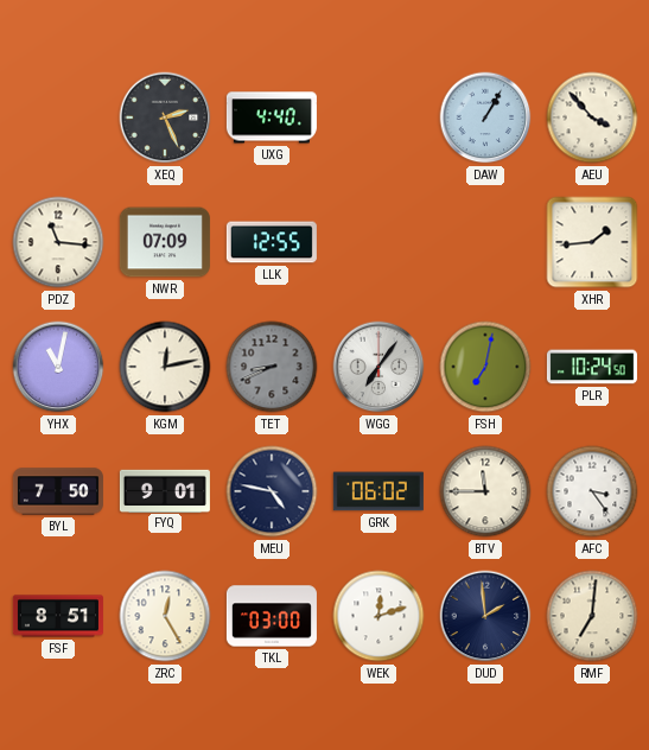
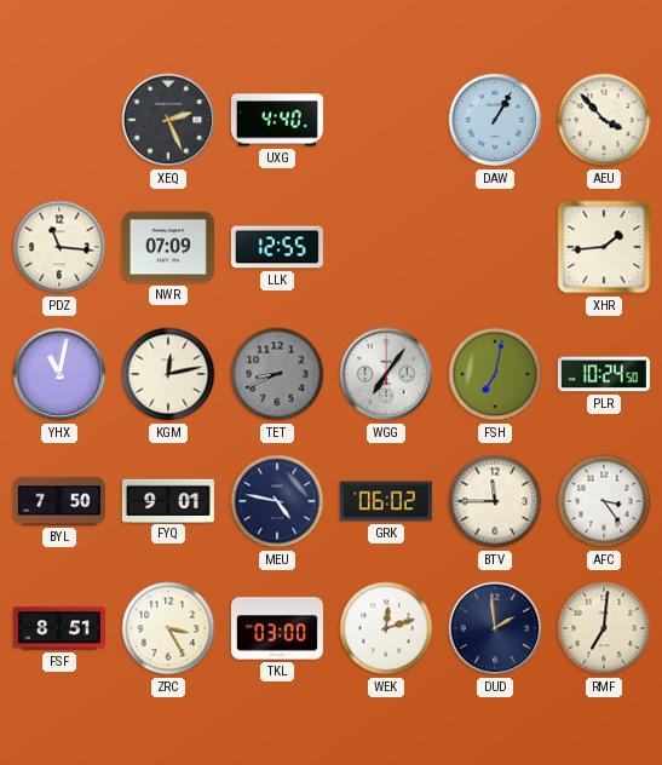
ZRC: 12:25 -> 3:25 (168, 628)
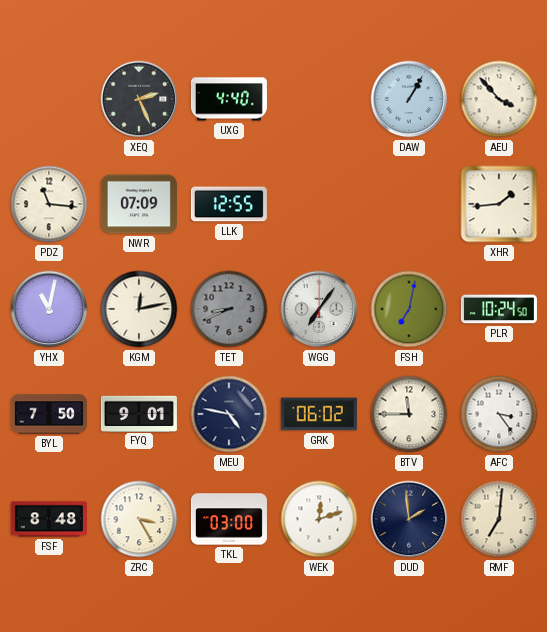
FSF: 8:51 -> 8:48 (49, 519)
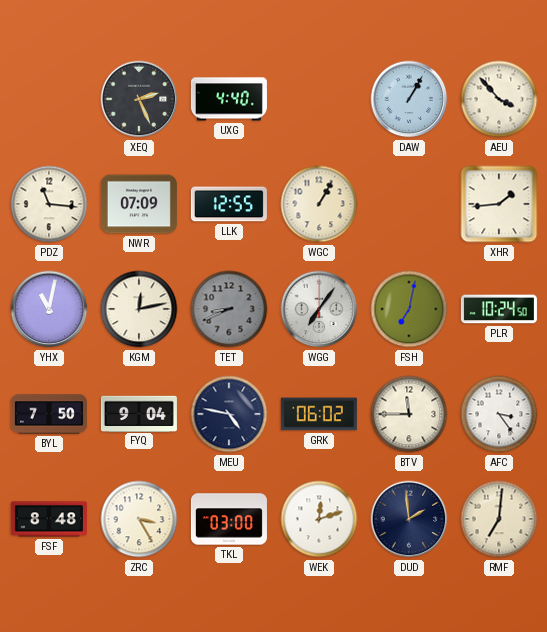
WGC: none -> 1:05 (319, 204)
FYQ: 9:01 -> 9:04 (139, 413)
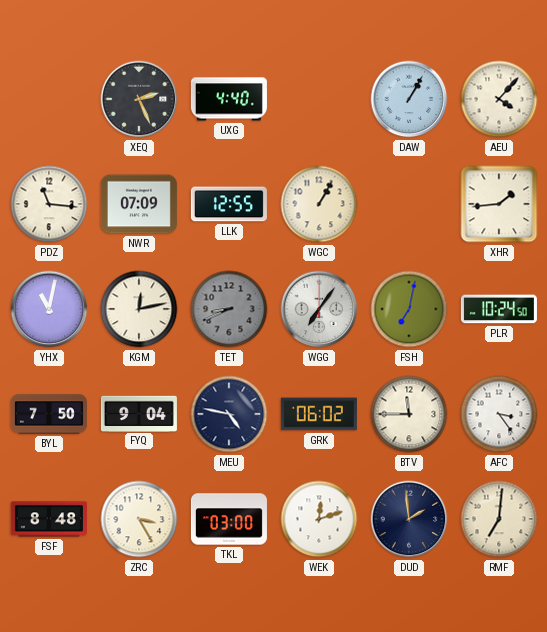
AEU: 3:53 -> 4:07 (499, 99)
